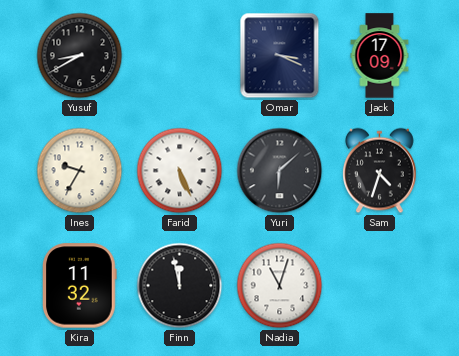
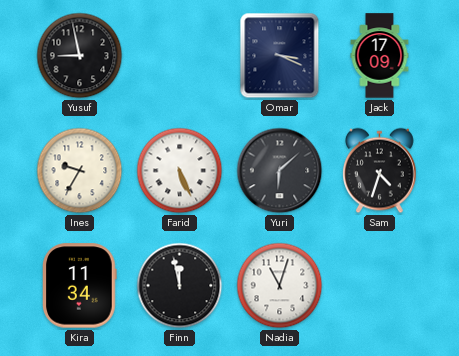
Yusuf: 8:40 -> 8:58 (80, 56)
Kira: 11:32 -> 11:34 (80, 286)
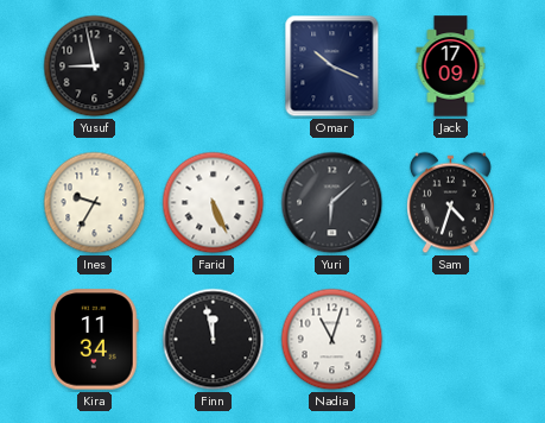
Omar: 3:19 -> 10:19 (332, 67)
